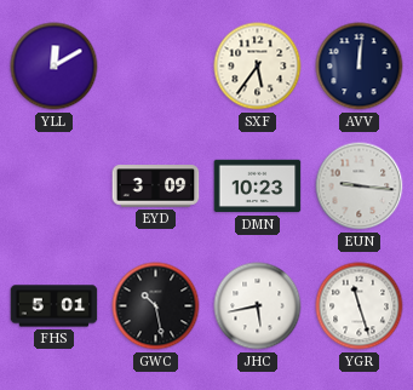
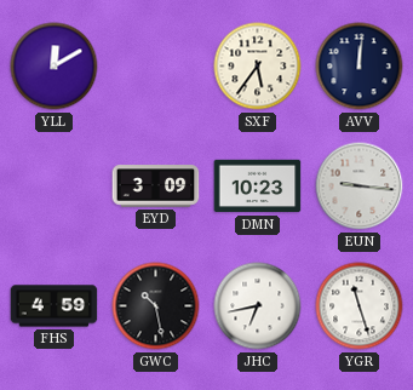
FHS: 5:01 -> 4:59 (55, 306)
JHC: 5:43 -> 6:43 (258, 306)
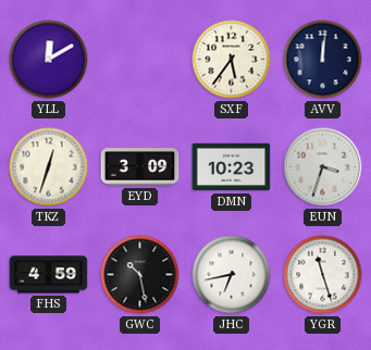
TKZ: none -> 12:33 (49, 167)
EUN: 9:16 -> 3:33 (323, 167)
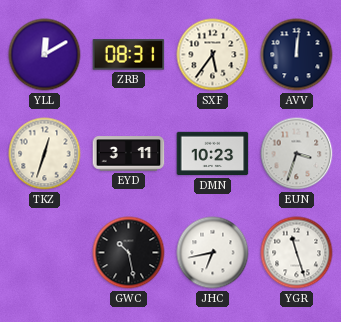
ZRB: none -> 08:31 (129, 55)
EYD: 3:09 -> 3:11 (129, 154)
FHS: 4:59 -> none (49, 275)
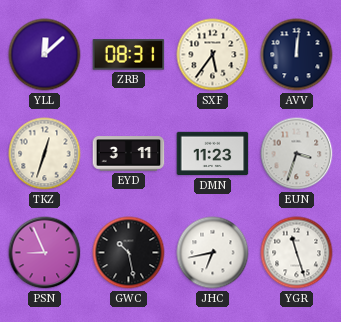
YLL: 12:10 -> 12:08 (45, 55)
DMN: 10:23 -> 11:23 (213, 154)
PSN: none -> 8:56 (45, 253)
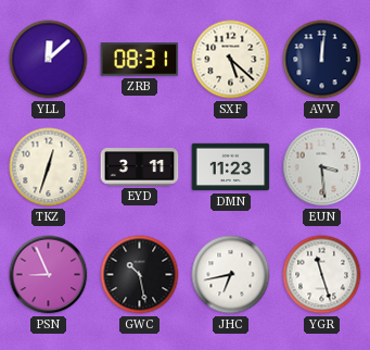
SXF: 5:36 -> 5:22 (231, 60)
EUN: 3:33 -> 3:29 (322, 167)
